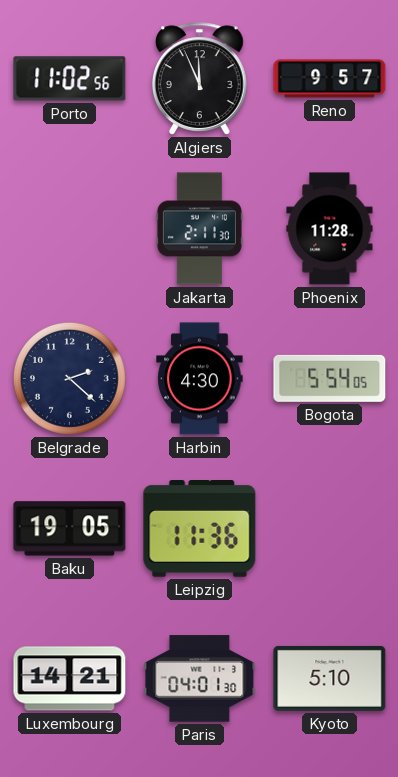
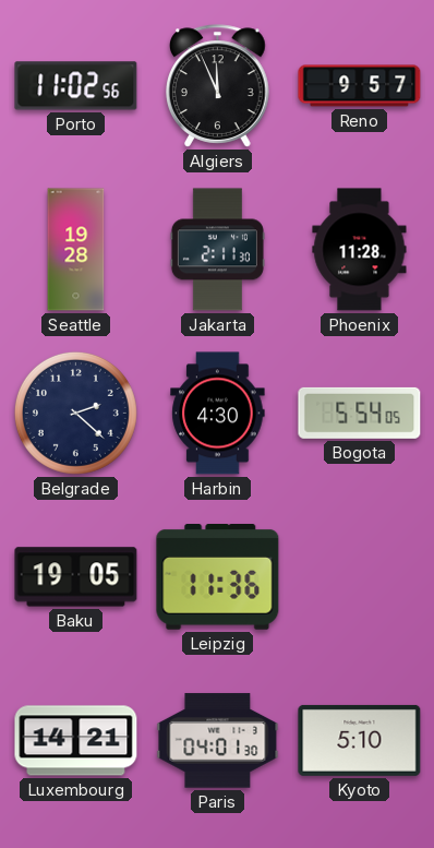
Seattle: none -> 19:28 (76, 250)
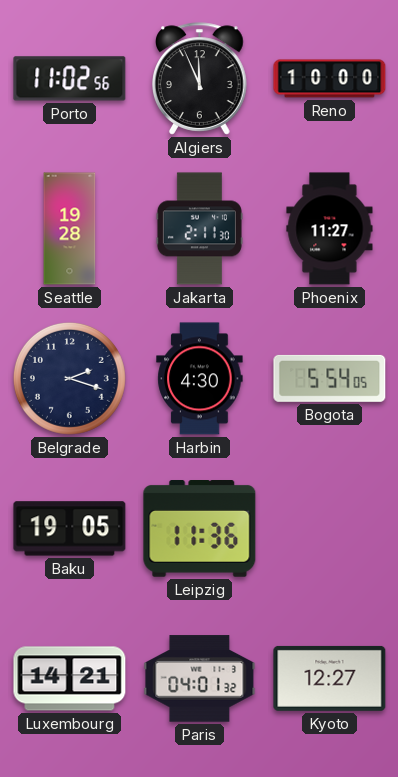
Reno: 9:57 -> 10:00 (330, 79)
Phoenix: 11:28 -> 11:27 (330, 229)
Belgrade: 2:22 -> 2:18 (69, 378)
Paris: 04:01:30 -> 04:01:32 (200, 679)
Kyoto: 5:10 -> 12:27 (330, 678)
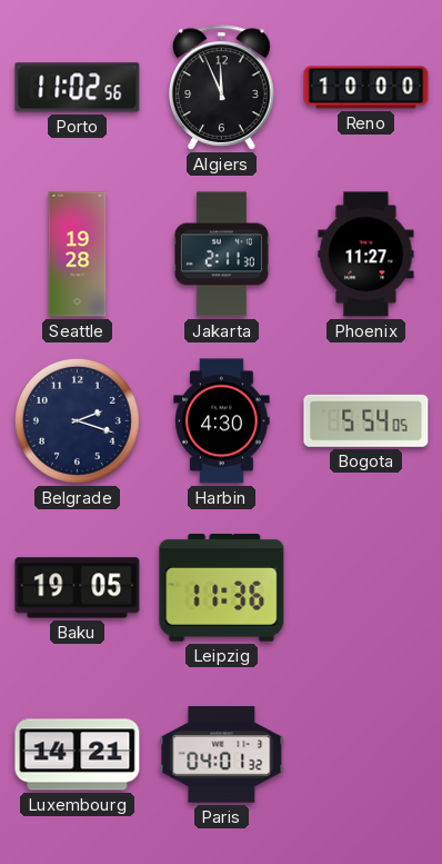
Kyoto: 12:27 -> none (330, 678)
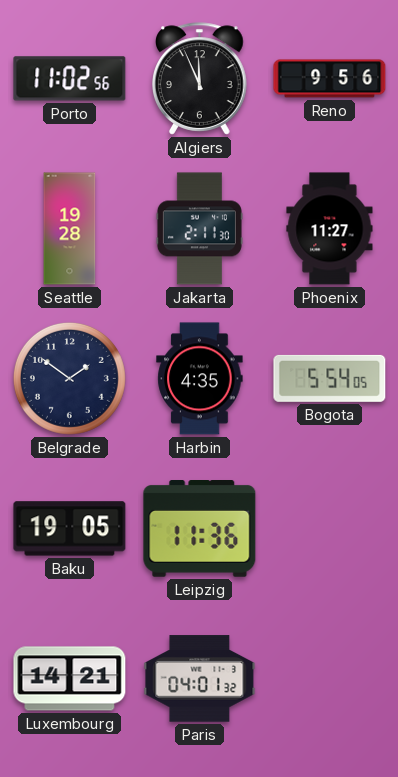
Reno: 10:00 -> 9:56 (330, 79)
Belgrade: 2:18 -> 1:51 (69, 378)
Harbin: 4:30 -> 4:35 (200, 379)
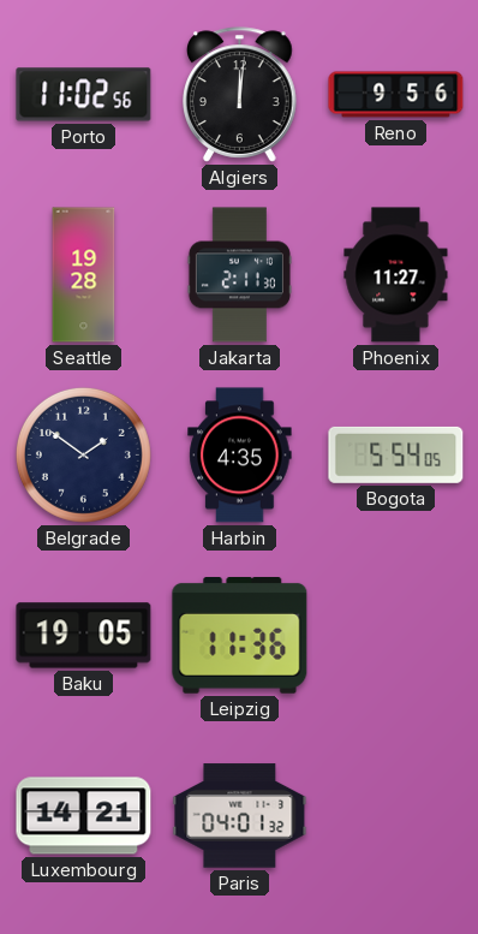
Algiers: 11:56 -> 12:01 (240, 95)
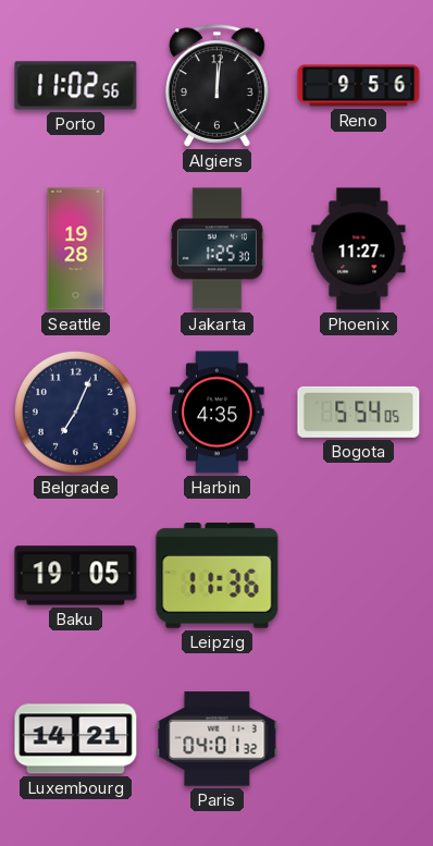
Jakarta: 2:11 -> 1:25 (216, 249)
Belgrade: 1:51 -> 7:04 (75, 412)
